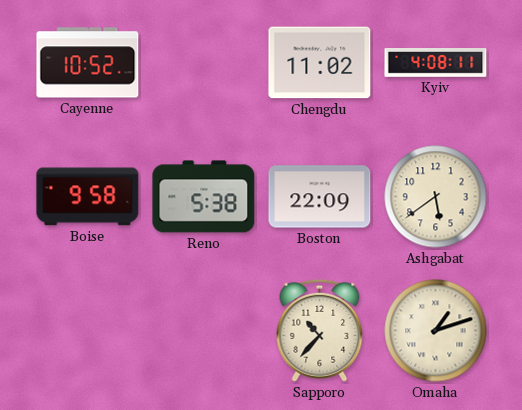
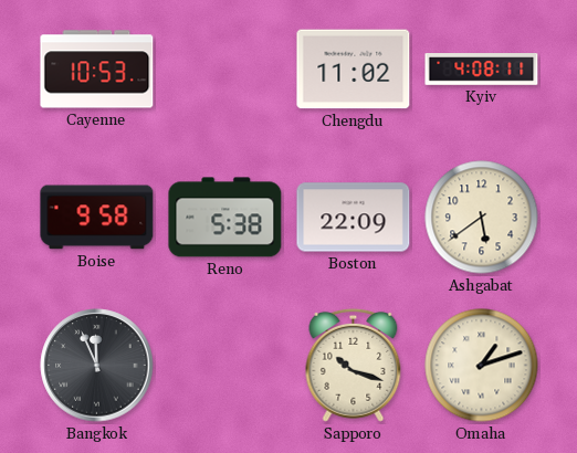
Cayenne: 10:52 -> 10:53 (97, 70)
Bangkok: none -> 11:56 (97, 366)
Sapporo: 10:37 -> 10:18 (354, 365)
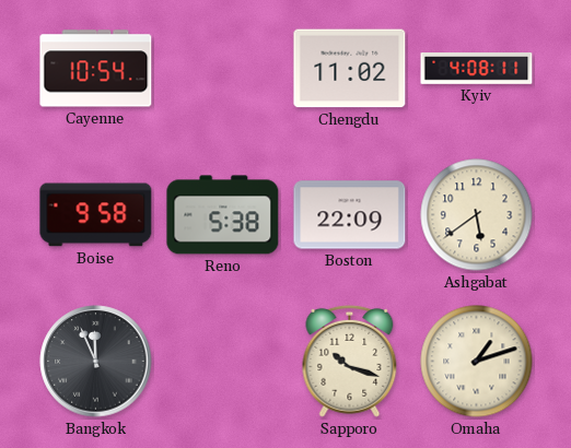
Cayenne: 10:53 -> 10:54 (96, 69)
